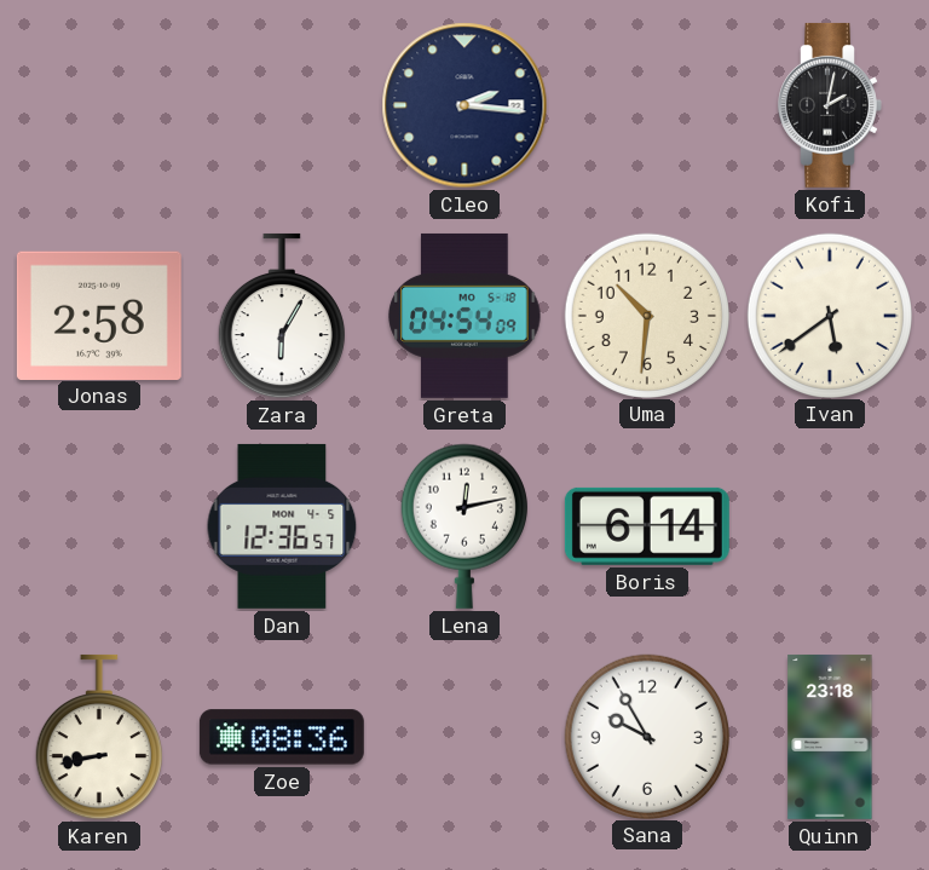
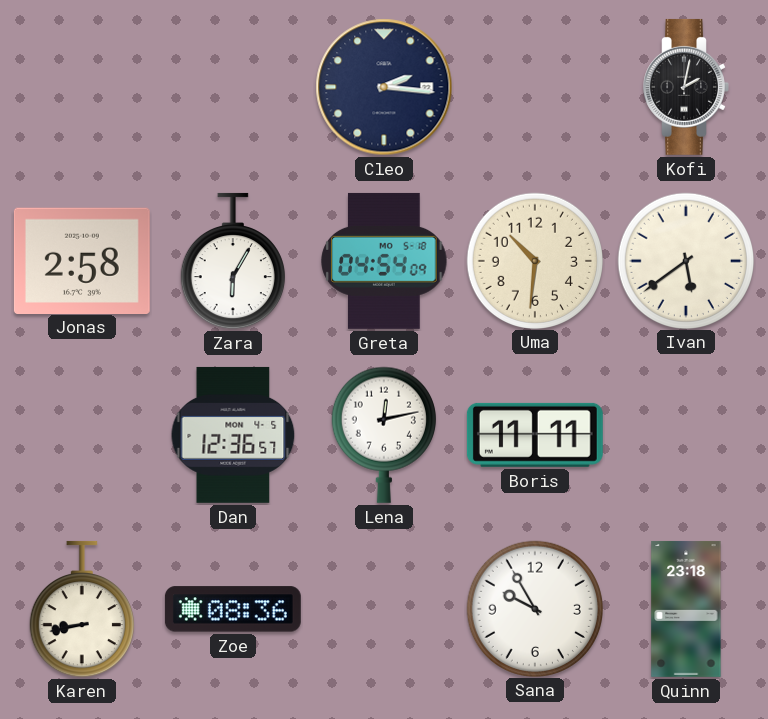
Boris: 6:14 -> 11:11 (535, 435)
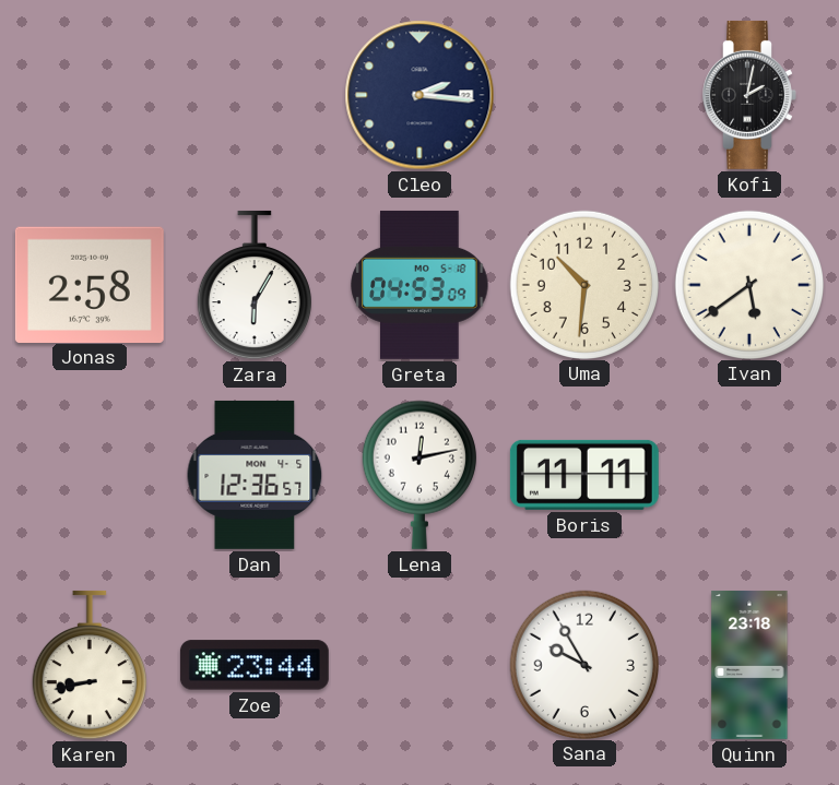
Greta: 04:54 -> 04:53 (419, 285)
Zoe: 08:36 -> 23:44 (255, 665)
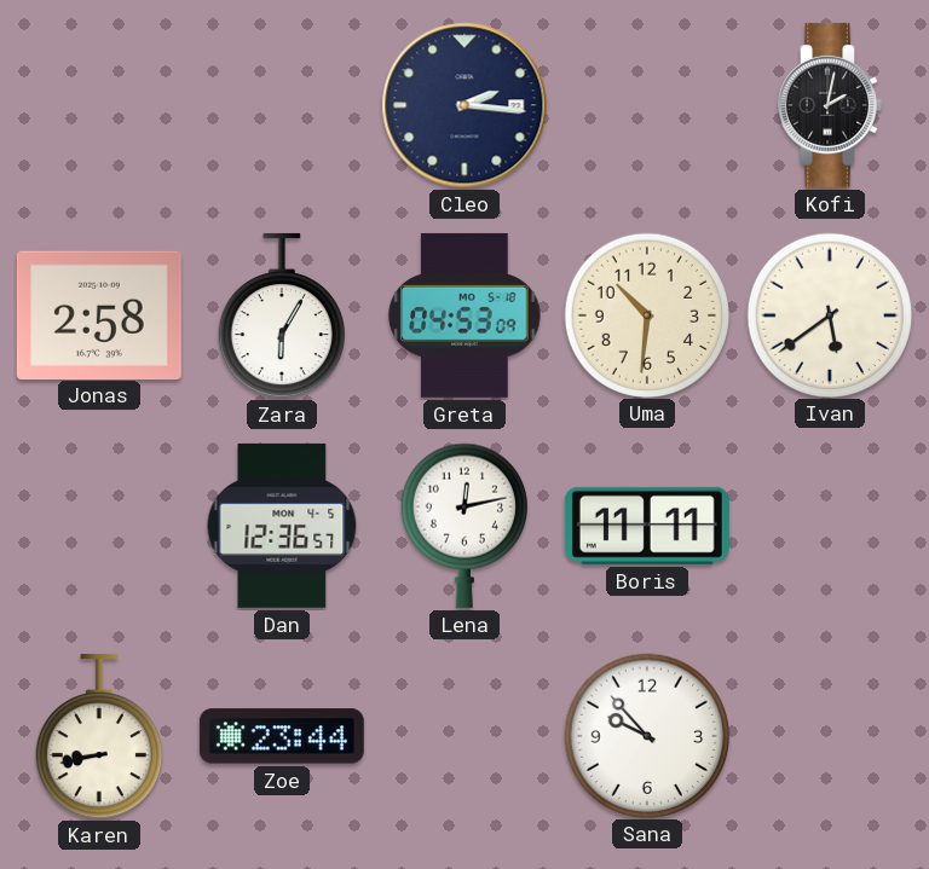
Sana: 9:55 -> 9:53 (646, 735)
Quinn: 23:18 -> none (749, 665)
